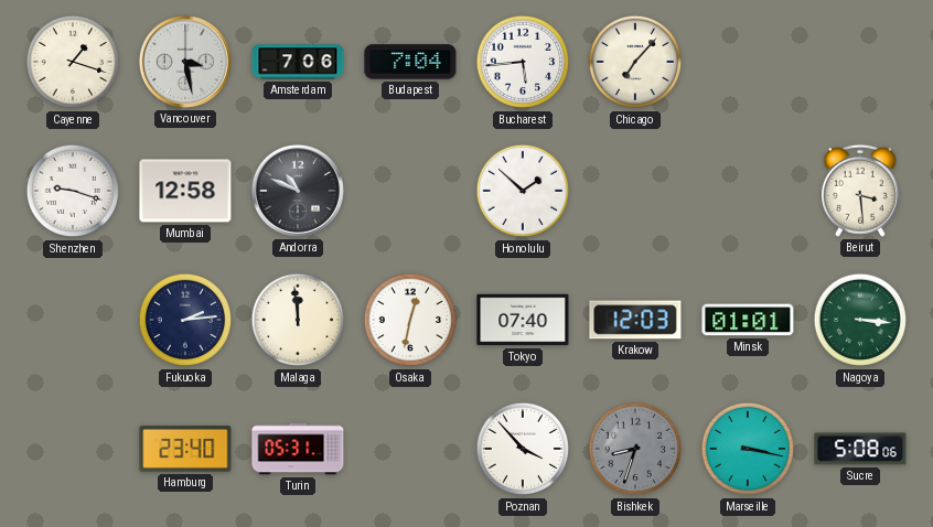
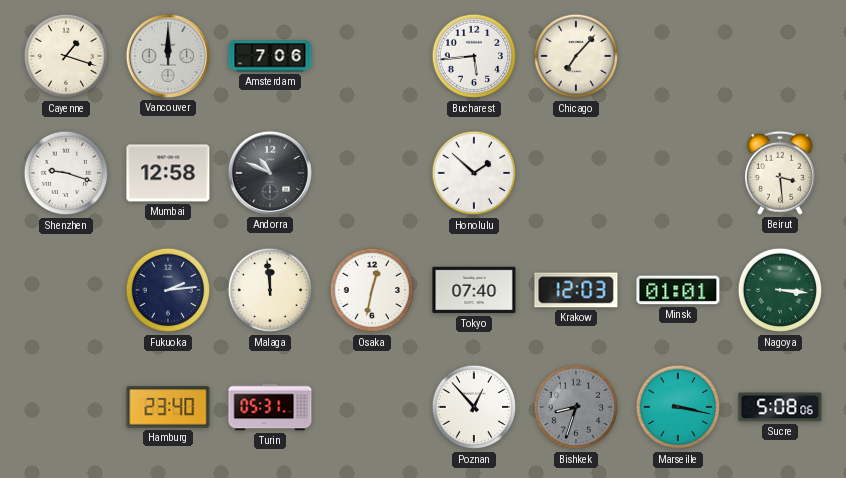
Vancouver: 3:28 -> 12:00 (168, 56)
Budapest: 7:04 -> none (410, 62)
Poznan: 3:53 -> 12:53 (474, 407)
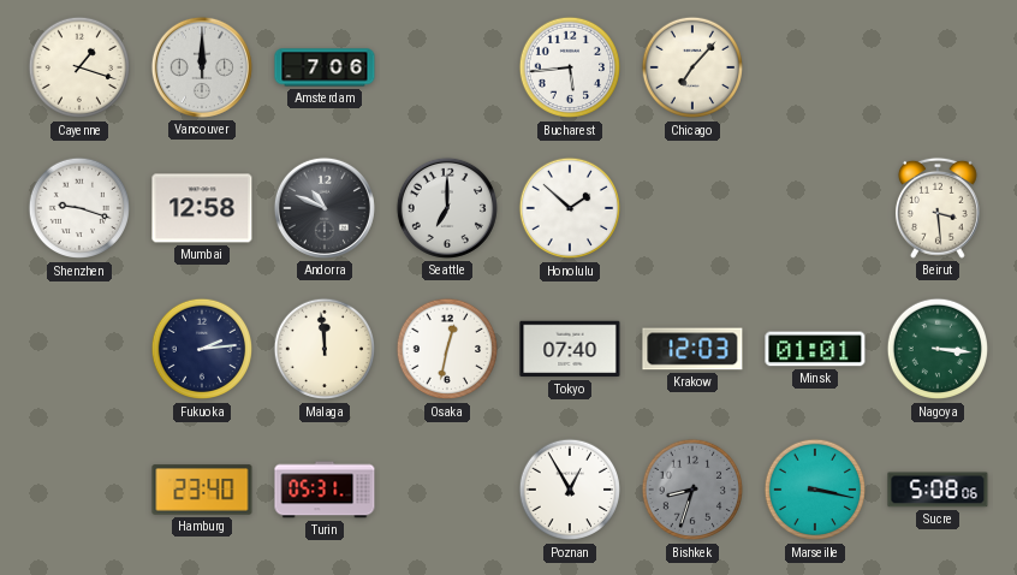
Seattle: none -> 7:00 (447, 208)
Poznan: 12:53 -> 12:55 (570, 490)
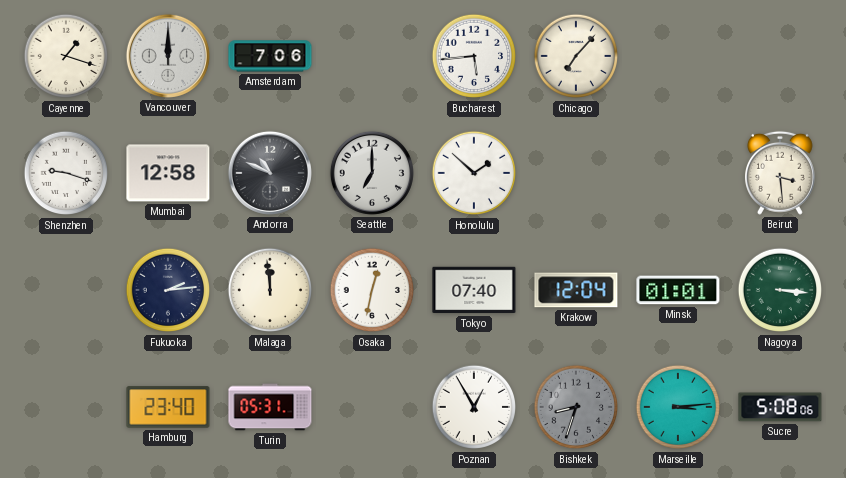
Krakow: 12:03 -> 12:04 (576, 290)
Marseille: 3:17 -> 3:14 (678, 407)
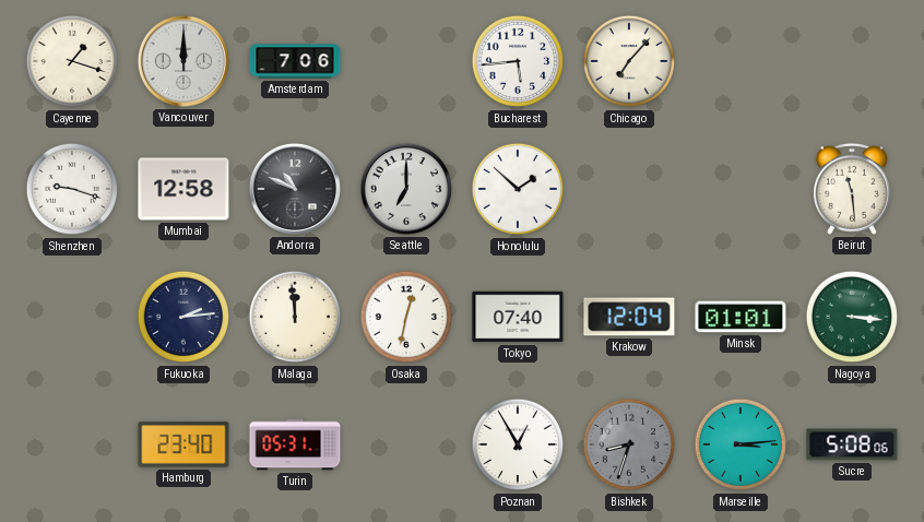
Beirut: 3:29 -> 11:29 (852, 189)
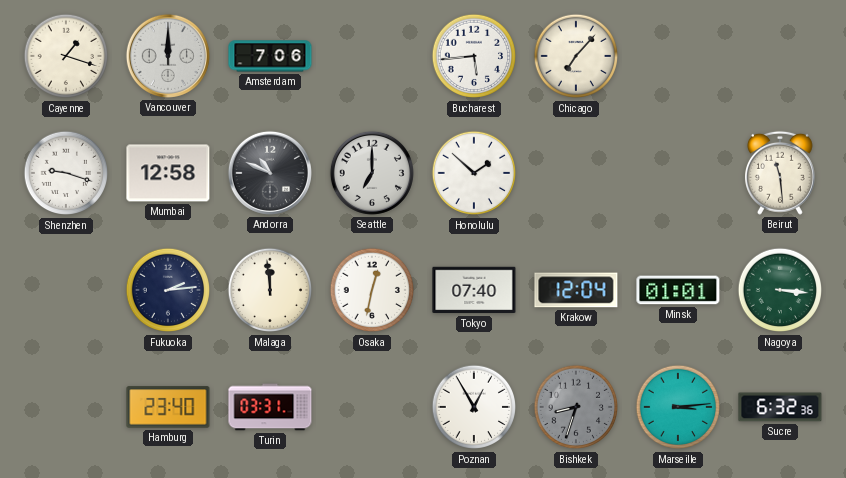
Turin: 05:31 -> 03:31 (270, 407)
Sucre: 5:08 -> 6:32 (780, 407)
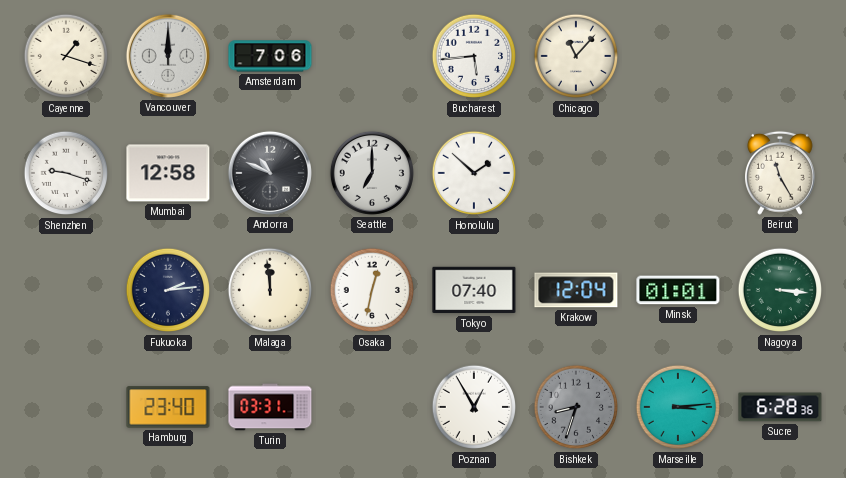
Chicago: 7:07 -> 11:07 (576, 56)
Beirut: 11:29 -> 11:25 (780, 173)
Sucre: 6:32 -> 6:28 (780, 407)
